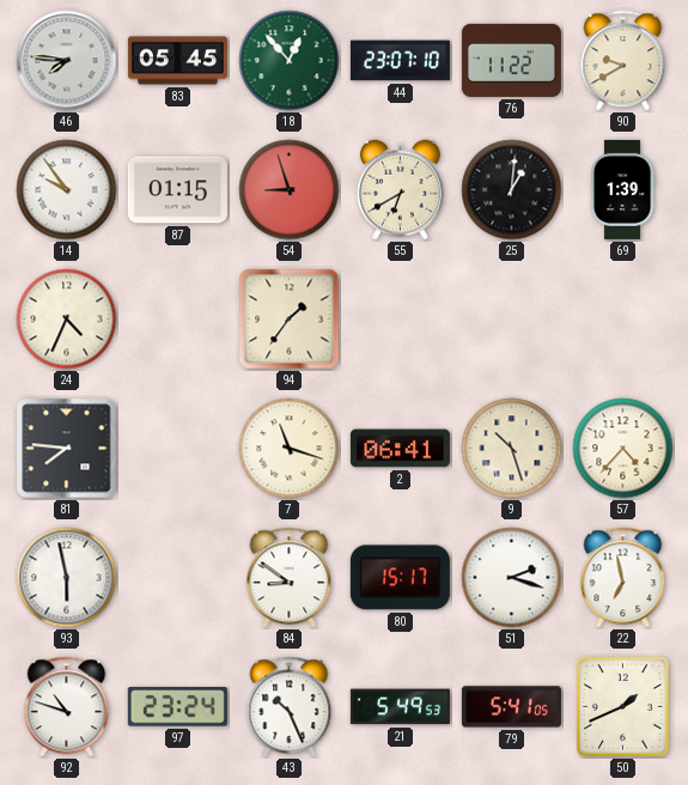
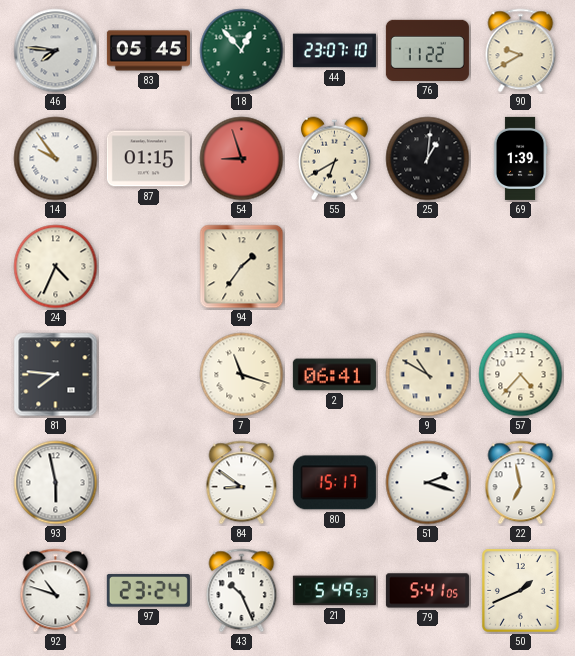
9: 10:27 -> 10:50 (428, 375)
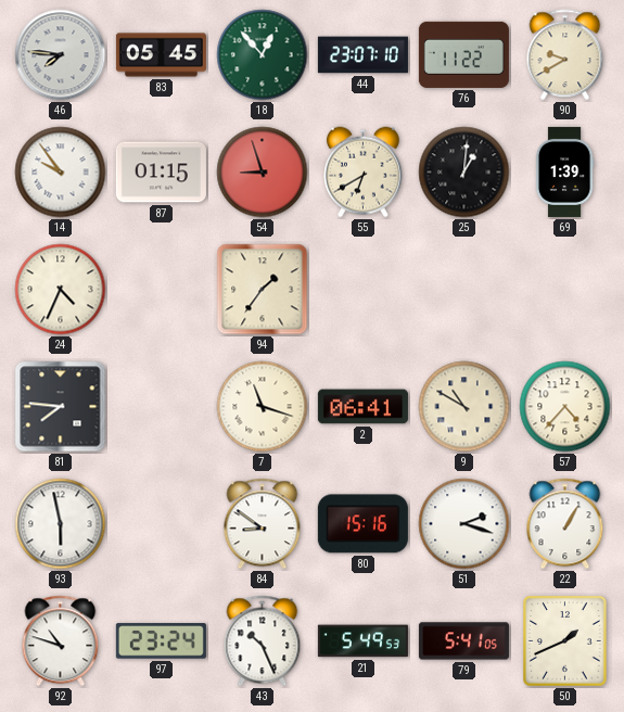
80: 15:17 -> 15:16 (362, 524)
22: 6:58 -> 1:05 (565, 524)
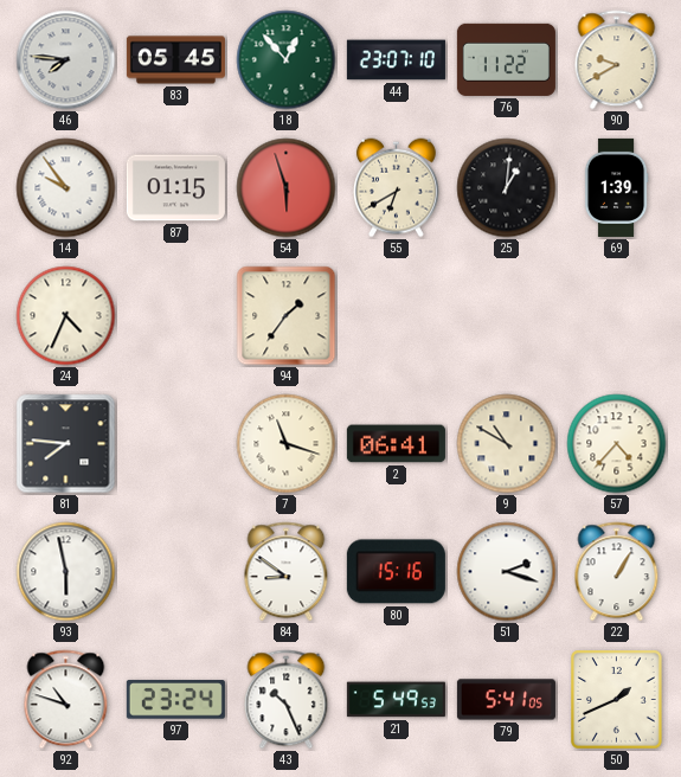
54: 8:57 -> 5:57 (287, 188)
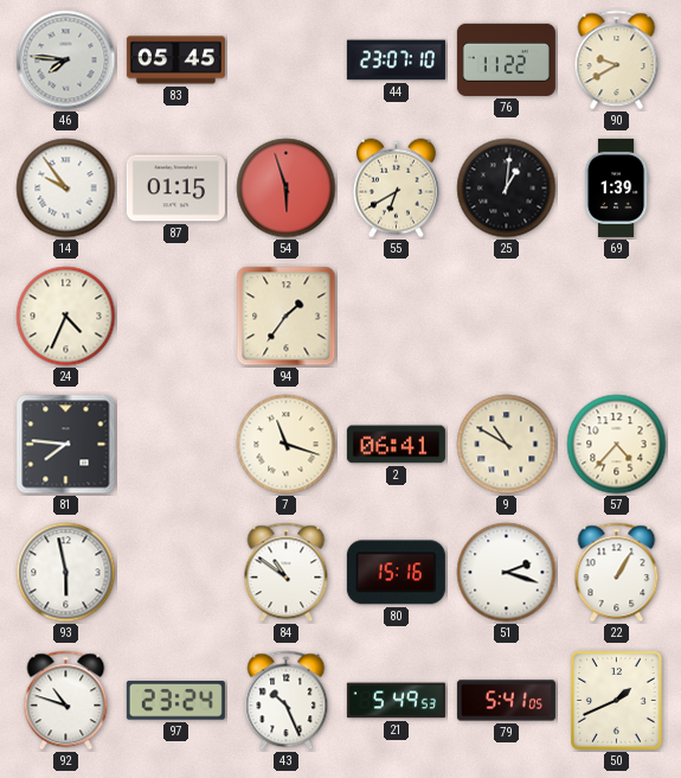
18: 12:53 -> none (287, 60)
84: 8:51 -> 10:51 (287, 573)
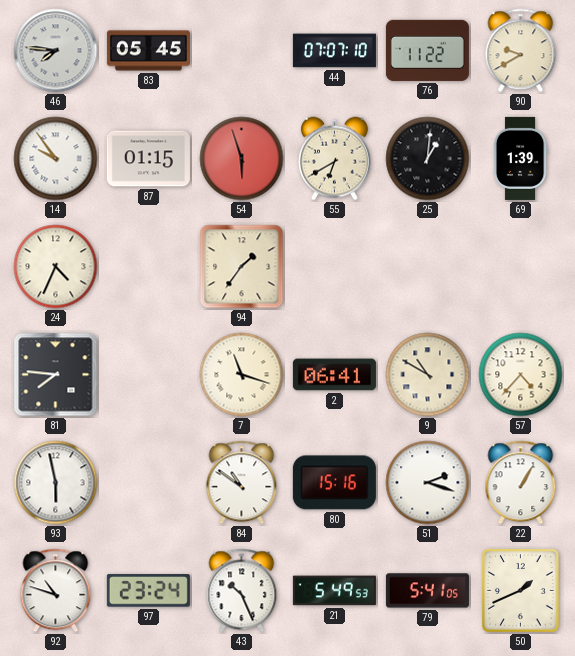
44: 23:07 -> 07:07 (334, 51)
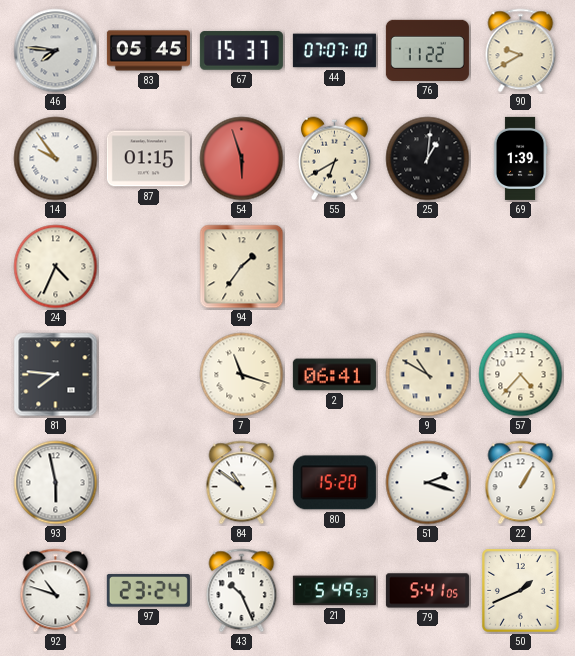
67: none -> 15:37 (241, 51)
80: 15:16 -> 15:20 (334, 483)
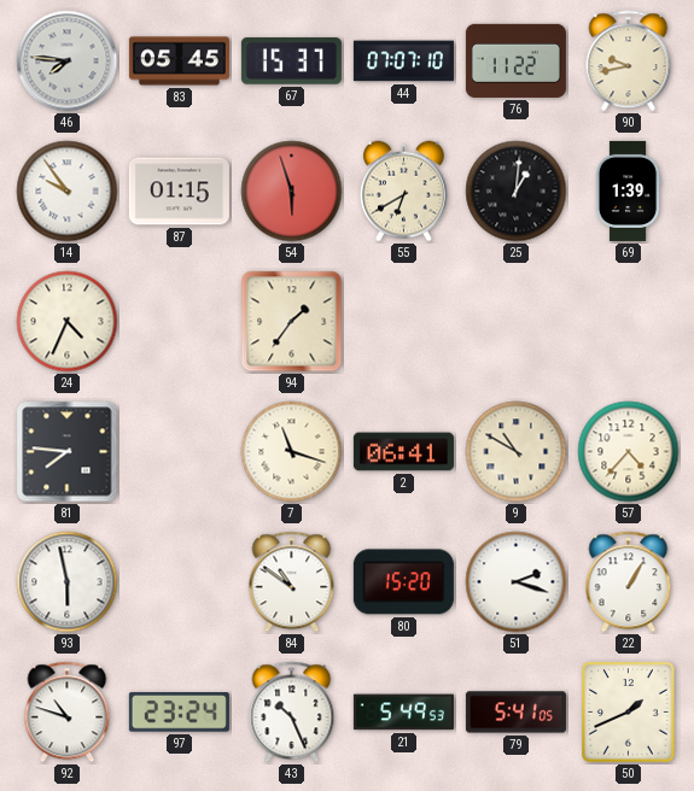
90: 9:40 -> 9:43 (629, 61)
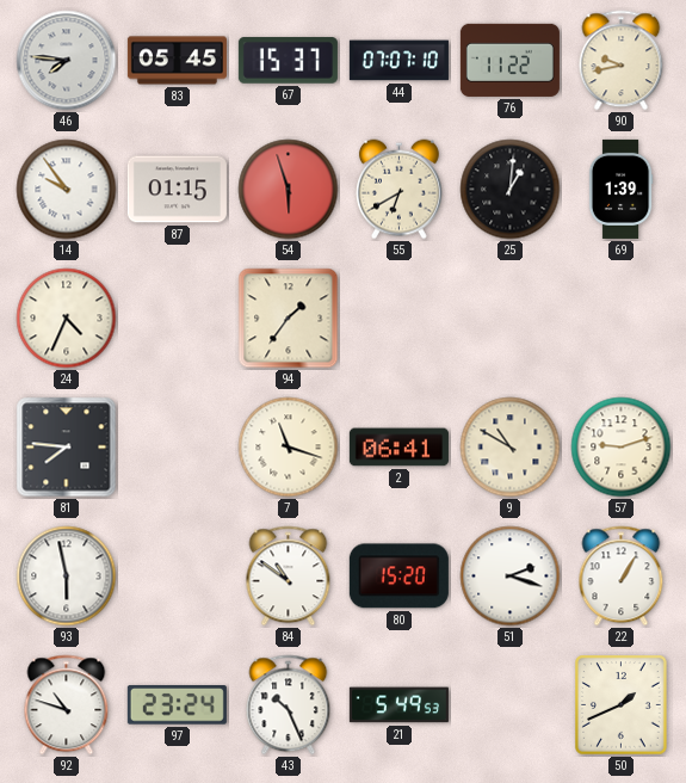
57: 4:37 -> 9:12 (622, 448)
79: 5:41 -> none (515, 713)
